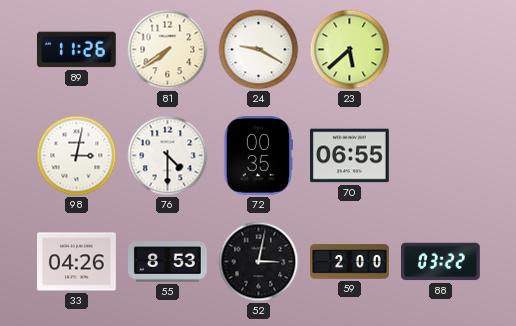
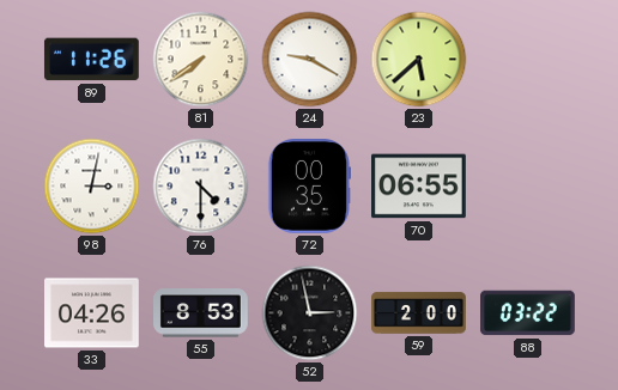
52: 3:02 -> 2:58 (310, 313)
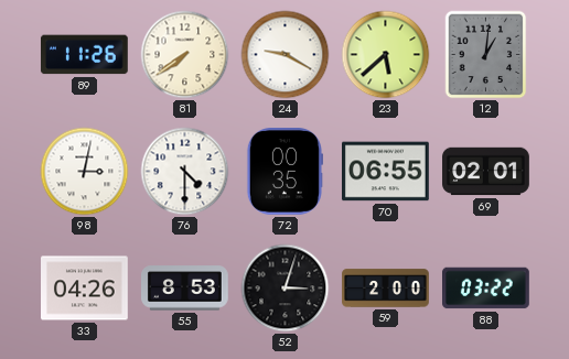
12: none -> 1:01 (486, 55)
69: none -> 02:01 (486, 172)
52: 2:58 -> 3:03 (286, 289)
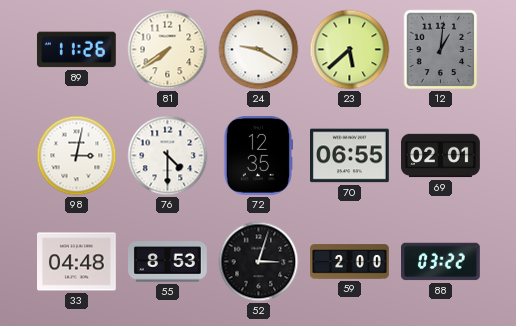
72: 00:35 -> 12:35 (258, 156)
33: 04:26 -> 04:48 (77, 262)
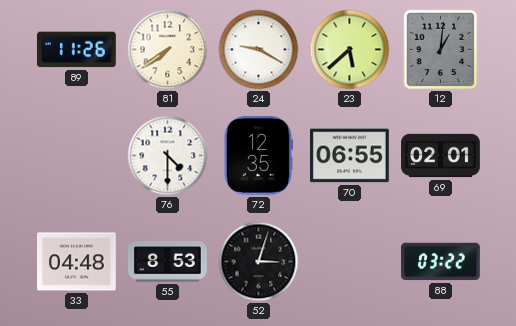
98: 3:02 -> none (77, 156)
59: 2:00 -> none (350, 262)
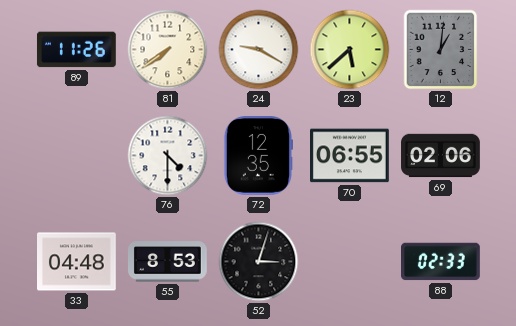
69: 02:01 -> 02:06 (441, 156)
88: 03:22 -> 02:33 (441, 262)
